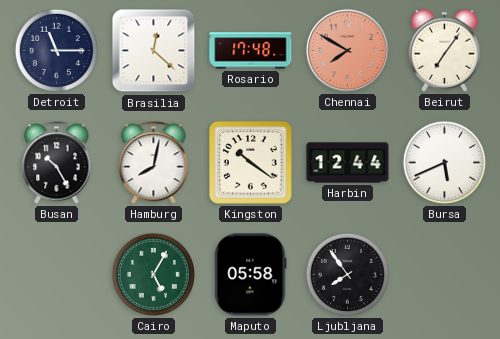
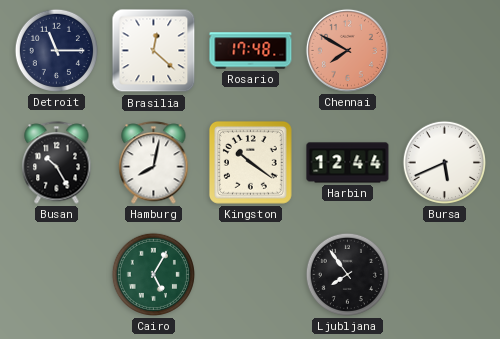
Beirut: 7:06 -> none (445, 50)
Maputo: 05:58 -> none (251, 275)
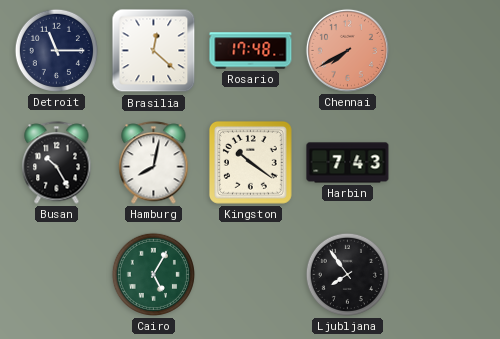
Chennai: 7:50 -> 7:40 (347, 50)
Harbin: 12:44 -> 7:43 (348, 163)
Bursa: 5:41 -> none (444, 162)
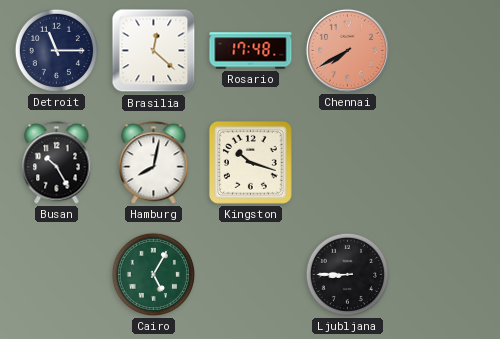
Kingston: 10:21 -> 10:18 (250, 162)
Harbin: 7:43 -> none (348, 163)
Ljubljana: 7:54 -> 8:45 (347, 274)
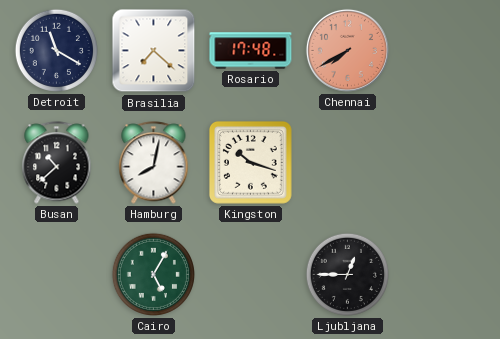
Detroit: 11:15 -> 11:20 (56, 50)
Brasilia: 12:22 -> 7:22 (154, 51)
Busan: 10:25 -> 10:38 (57, 163)
Ljubljana: 8:45 -> 12:45 (347, 274)
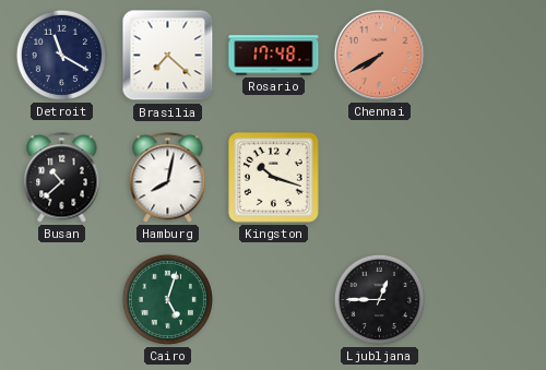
Cairo: 5:05 -> 5:03 (167, 299)
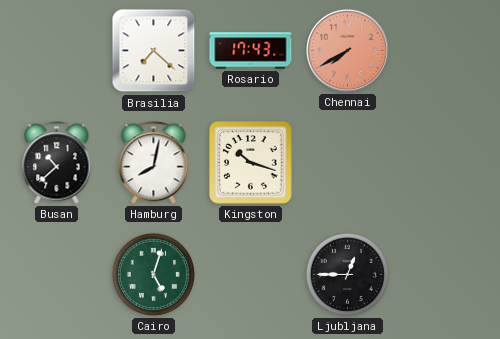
Detroit: 11:20 -> none (61, 55)
Rosario: 17:48 -> 17:43 (251, 51)
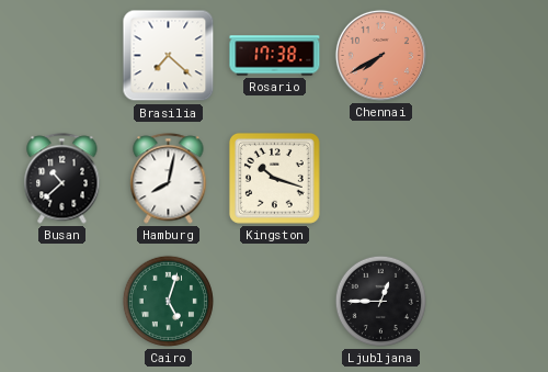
Rosario: 17:43 -> 17:38 (275, 56)
